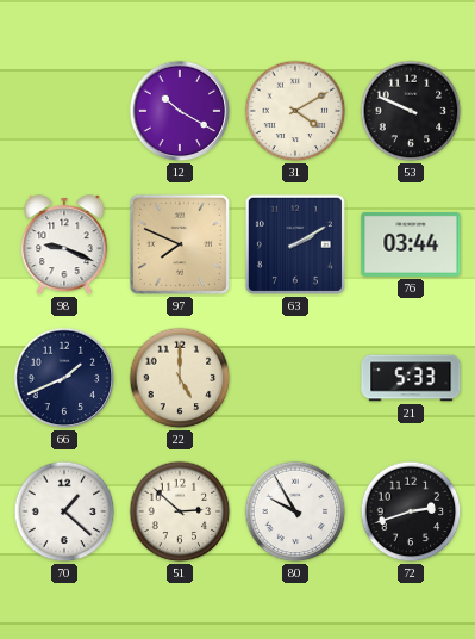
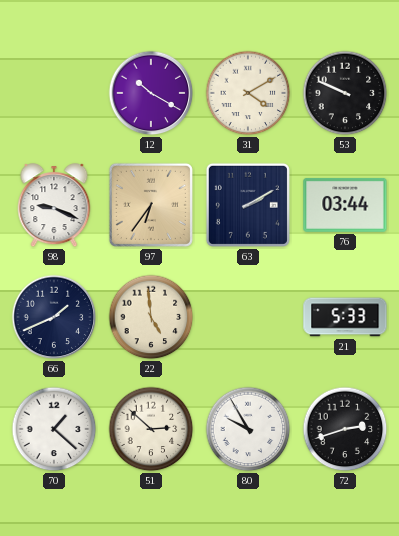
97: 7:49 -> 6:36 (151, 205)
22: 5:00 -> 4:59 (151, 317)
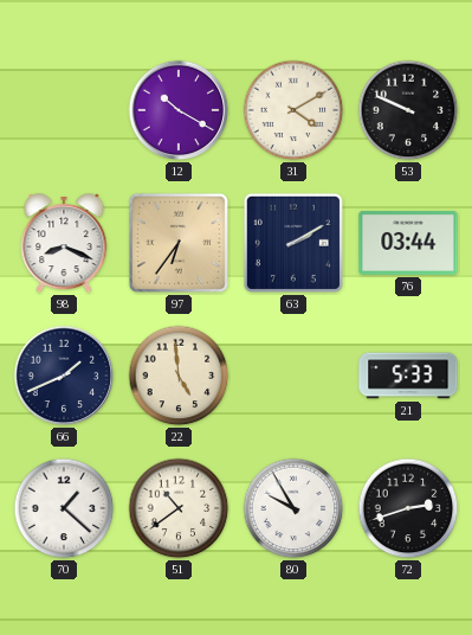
98: 9:19 -> 8:19 (64, 244)
51: 2:52 -> 10:39 (179, 508)
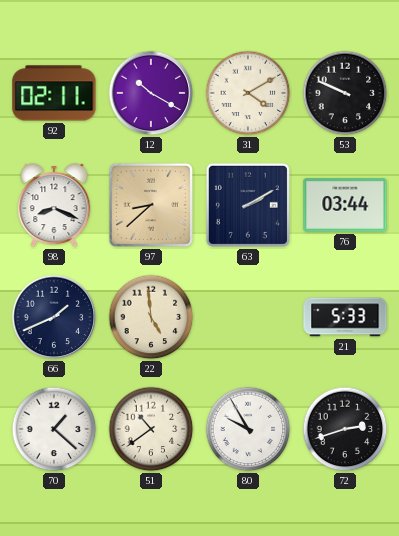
92: none -> 02:11 (54, 93)
97: 6:36 -> 8:38 (151, 205)
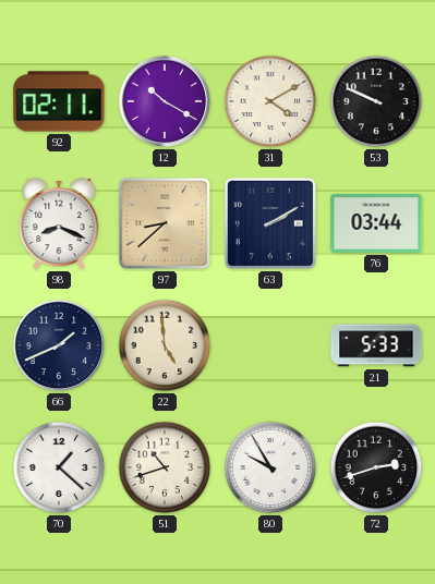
51: 10:39 -> 10:42 (165, 467)
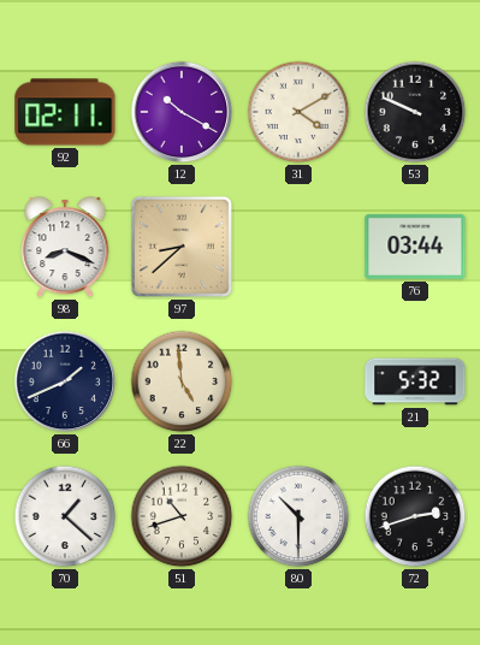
63: 2:10 -> none (270, 223)
21: 5:33 -> 5:32 (415, 381)
80: 9:55 -> 10:30 (298, 516)
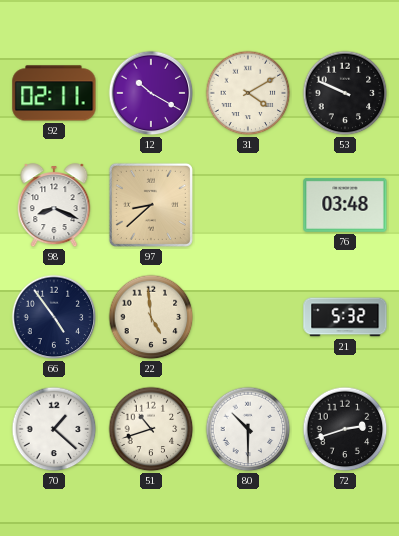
76: 03:44 -> 03:48 (345, 205)
66: 1:41 -> 4:54 (54, 317)
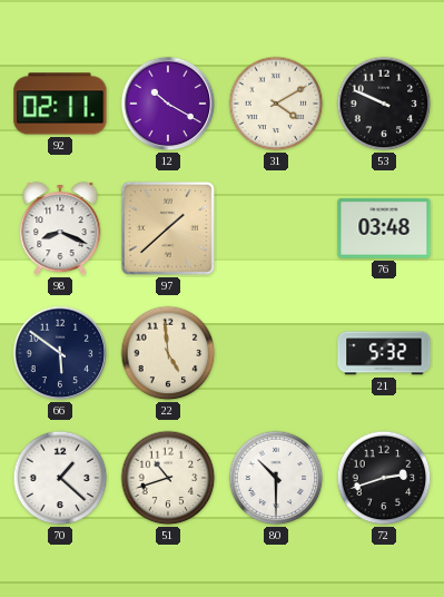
97: 8:38 -> 1:38 (168, 228)
66: 4:54 -> 5:51 (60, 353)
